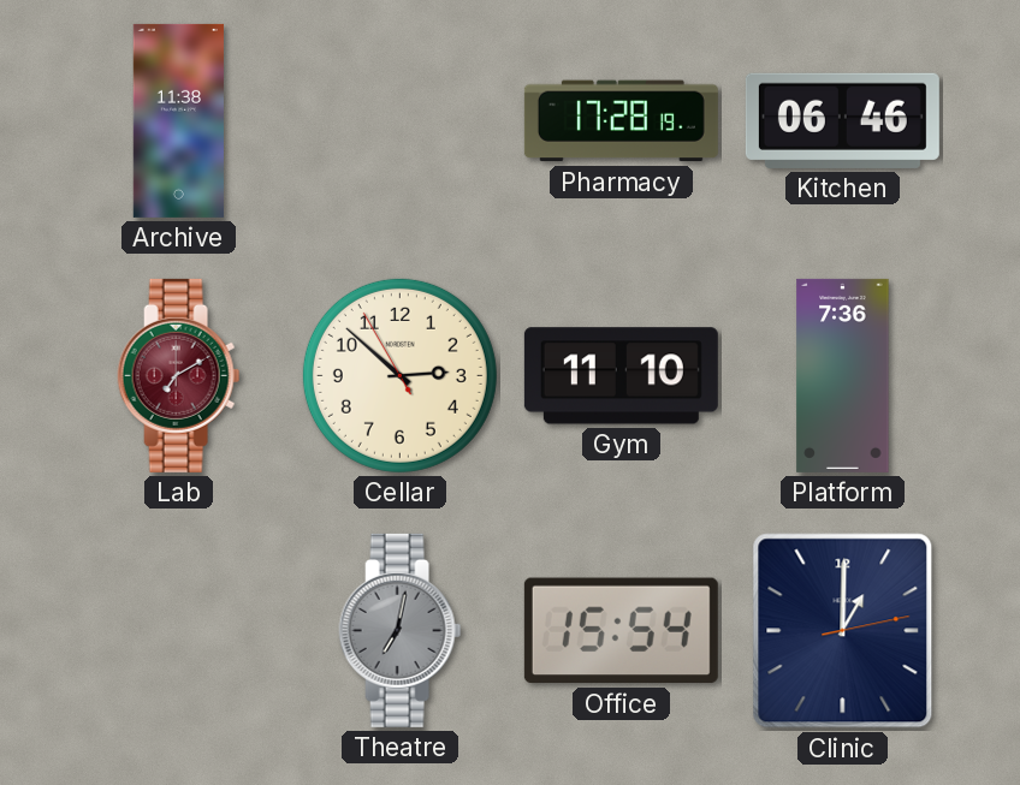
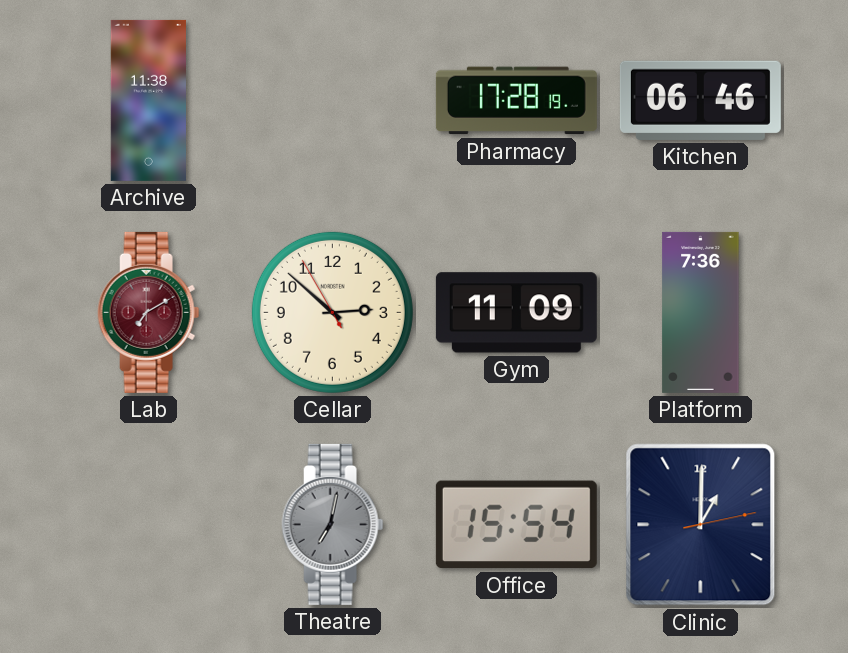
Gym: 11:10 -> 11:09 (516, 313)
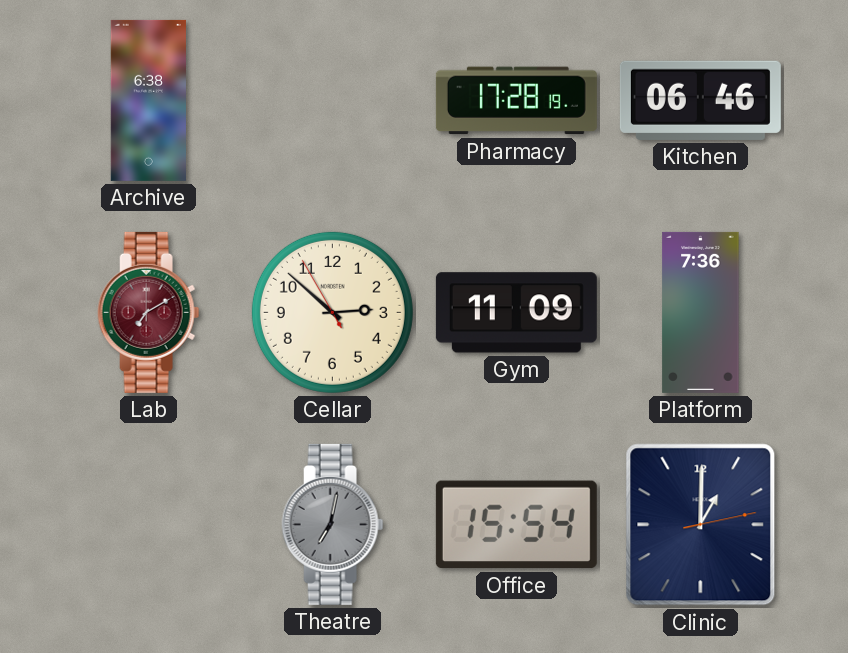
Archive: 11:38 -> 6:38 (148, 100)
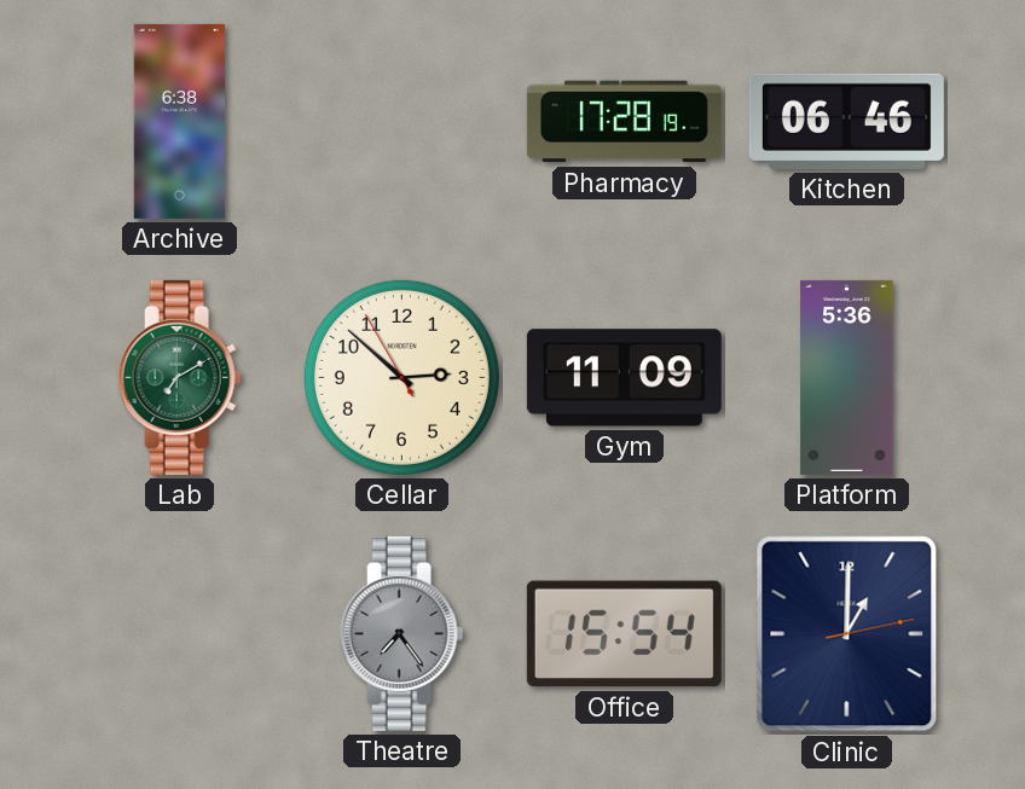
Lab dial: burgundy -> green (180, 377)
Platform: 7:36 -> 5:36 (847, 377)
Theatre: 7:02 -> 7:24 (403, 633)
